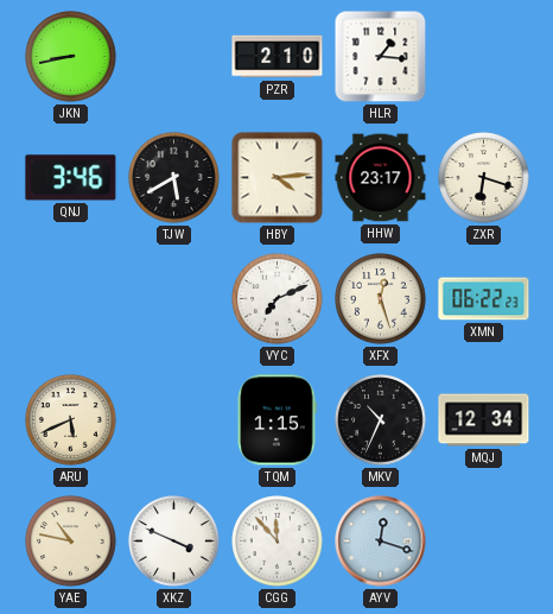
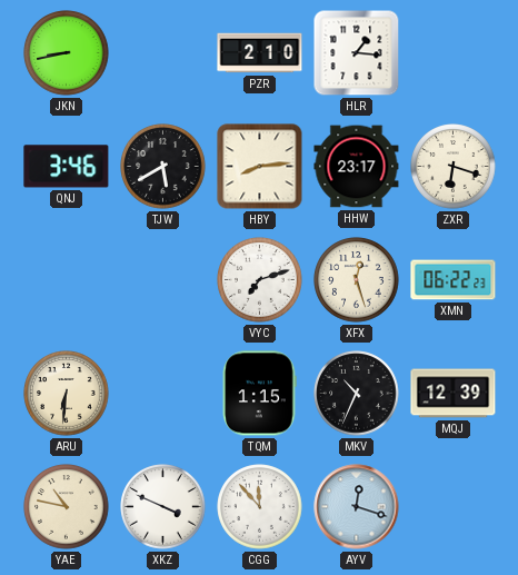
HBY: 4:14 -> 8:14 (260, 167)
VYC: 7:11 -> 7:12 (260, 280)
ARU: 5:41 -> 6:31 (67, 394)
MQJ: 12:34 -> 12:39 (454, 394)
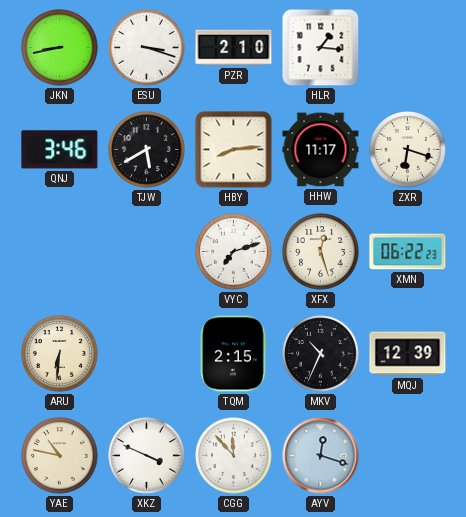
ESU: none -> 3:18 (147, 48)
HHW: 23:17 -> 11:17 (321, 150)
TQM: 1:15 -> 2:15 (233, 354)
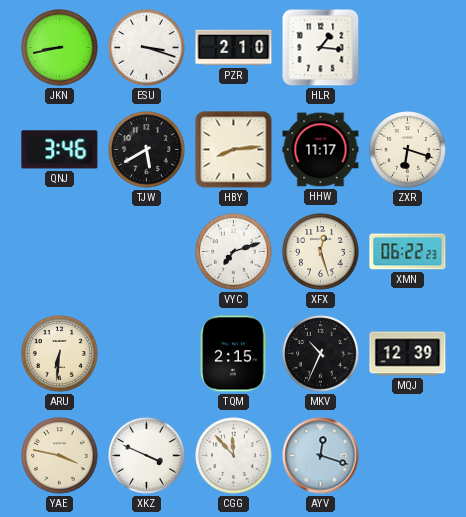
YAE: 10:47 -> 3:47 (60, 456)
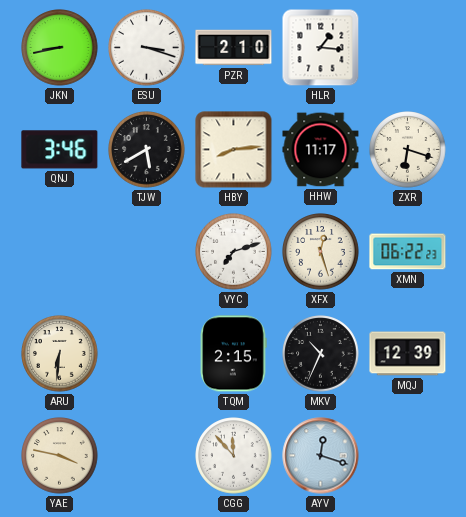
XKZ: 3:49 -> none (147, 456)
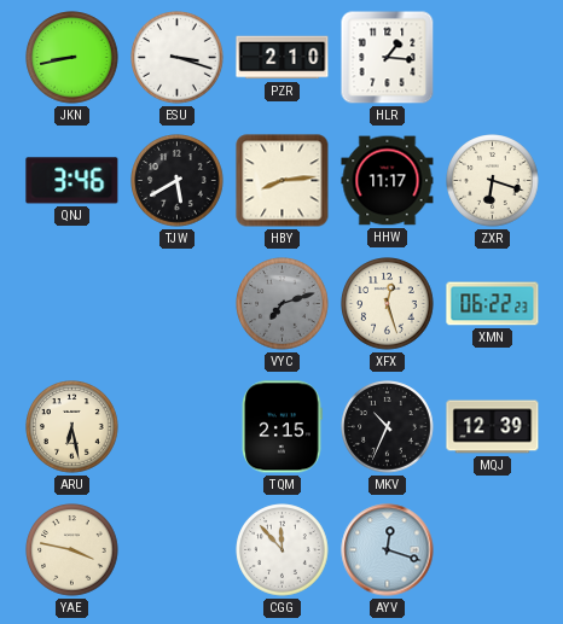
VYC dial: white -> grey (283, 304)
ARU: 6:31 -> 6:28 (72, 427)
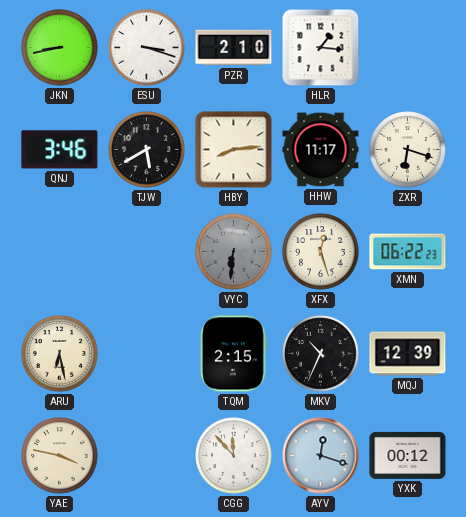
VYC: 7:12 -> 6:31 (234, 252)
YXK: none -> 00:12 (408, 455)
